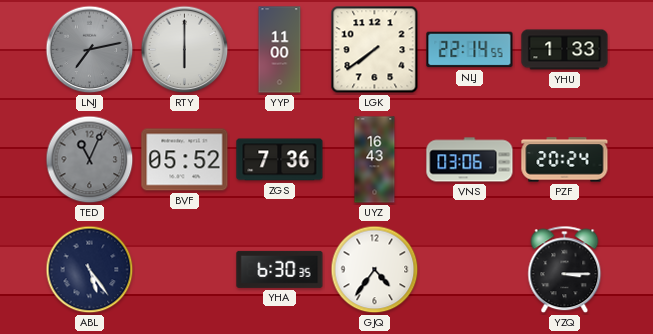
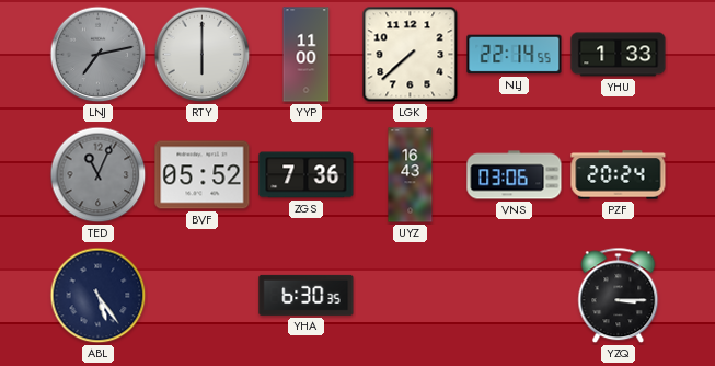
LGK: 7:39 -> 7:38 (411, 55)
GJQ: 4:36 -> none (375, 270)
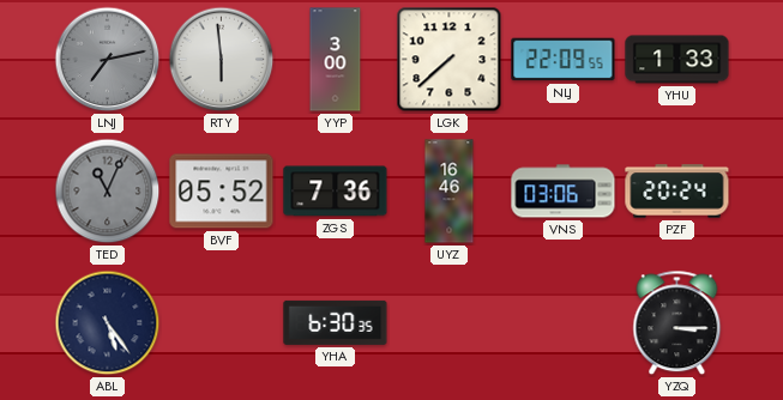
RTY: 6:00 -> 5:59 (222, 60)
YYP: 11:00 -> 3:00 (336, 60)
NLJ: 22:14 -> 22:09 (564, 60)
UYZ: 16:43 -> 16:46 (450, 192)
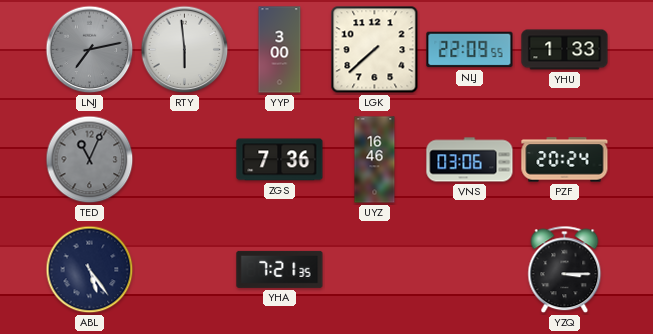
BVF: 05:52 -> none (222, 192)
YHA: 6:30 -> 7:21 (280, 269)
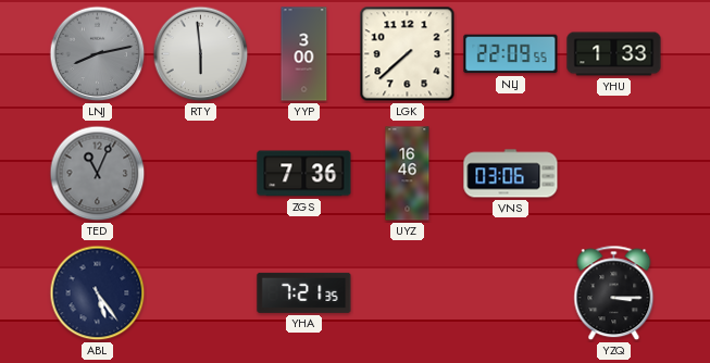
LNJ: 7:13 -> 8:13 (98, 54)
PZF: 20:24 -> none (565, 160)
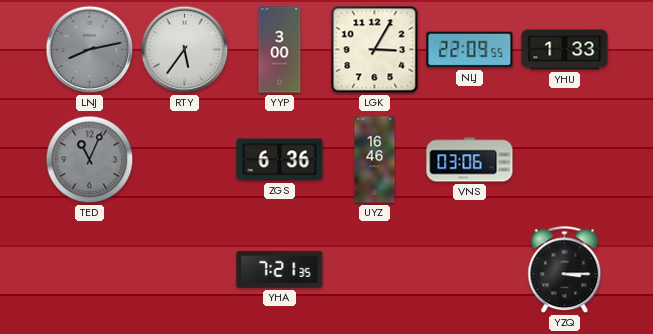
RTY: 5:59 -> 5:36 (185, 50)
LGK: 7:38 -> 3:05 (375, 50)
ZGS: 7:36 -> 6:36 (280, 160)
ABL: 5:24 -> none (98, 293)
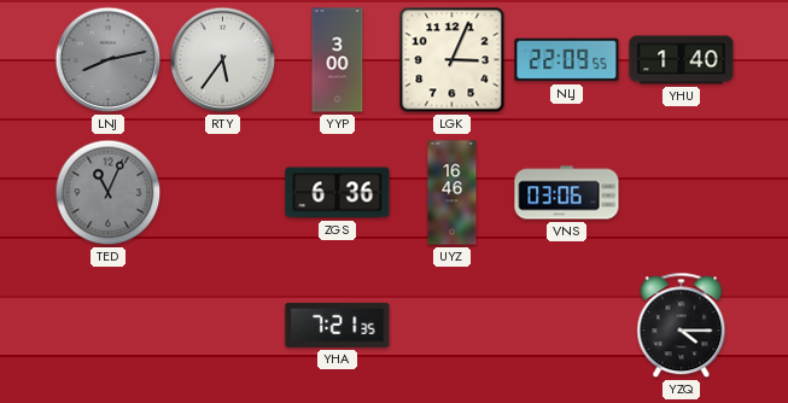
LGK: 3:05 -> 3:04 (453, 60)
YHU: 1:33 -> 1:40 (682, 60)
YZQ: 3:15 -> 4:15 (682, 326)
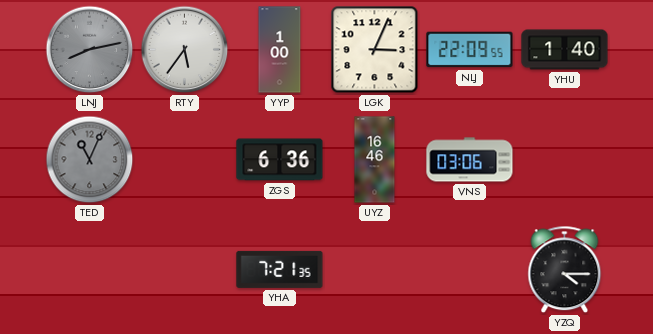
YYP: 3:00 -> 1:00 (280, 50)
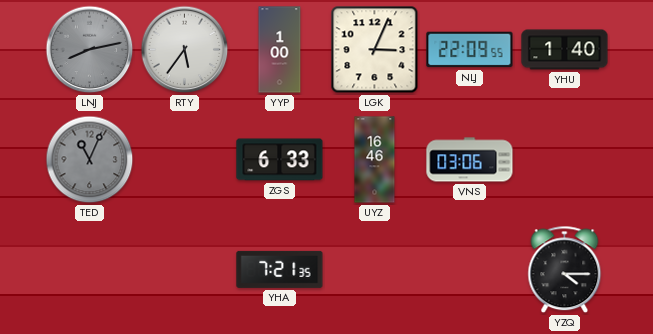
ZGS: 6:36 -> 6:33 (280, 160)
